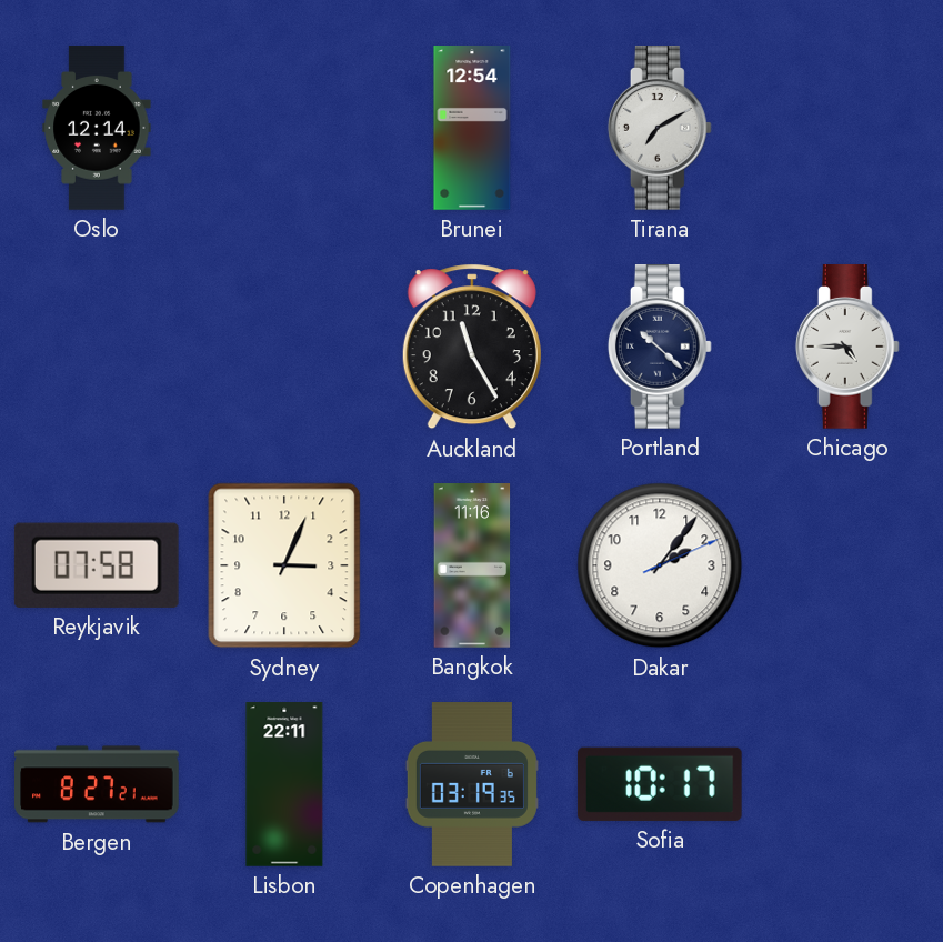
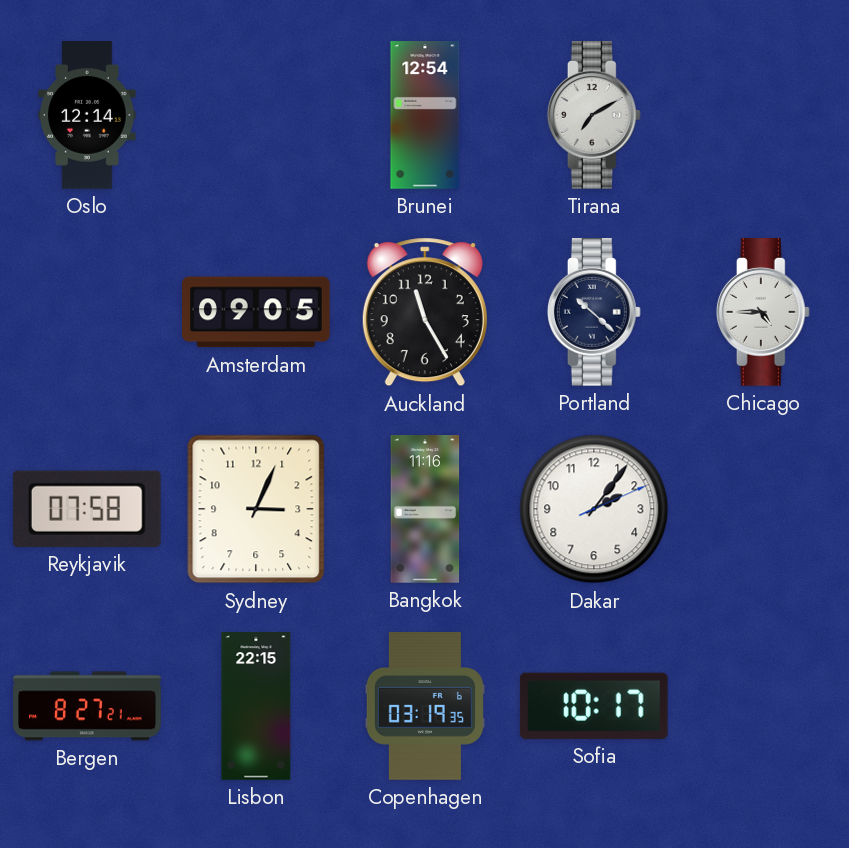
Amsterdam: none -> 09:05 (257, 312)
Lisbon: 22:11 -> 22:15 (256, 706)
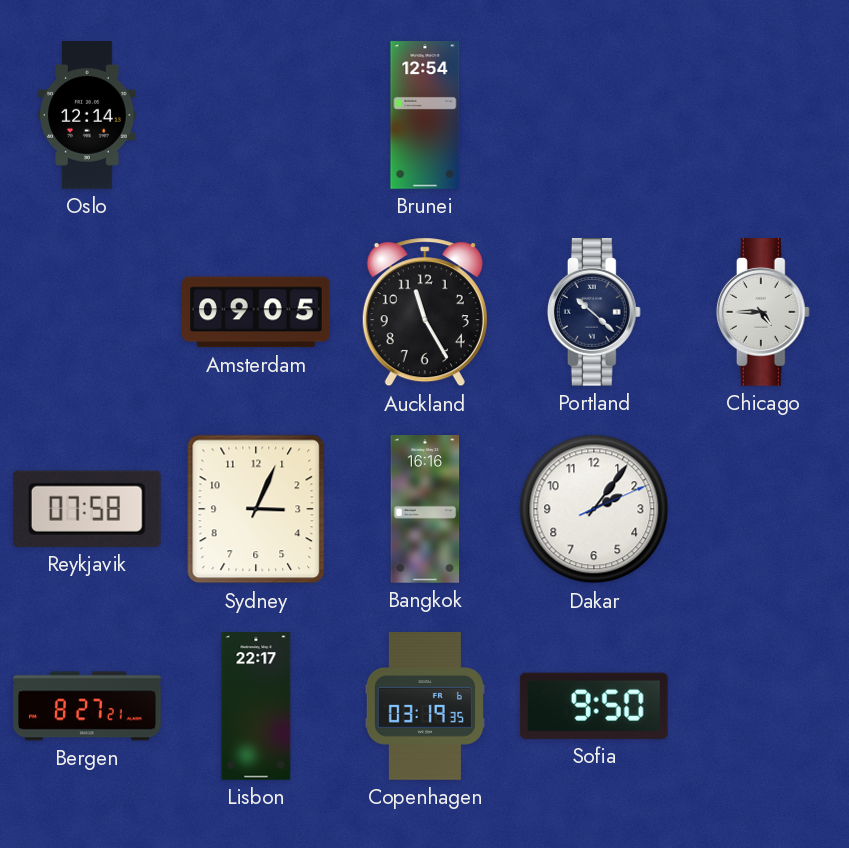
Tirana: 7:10 -> none (594, 116)
Bangkok: 11:16 -> 16:16 (425, 509)
Lisbon: 22:15 -> 22:17 (256, 706)
Sofia: 10:17 -> 9:50 (594, 706)
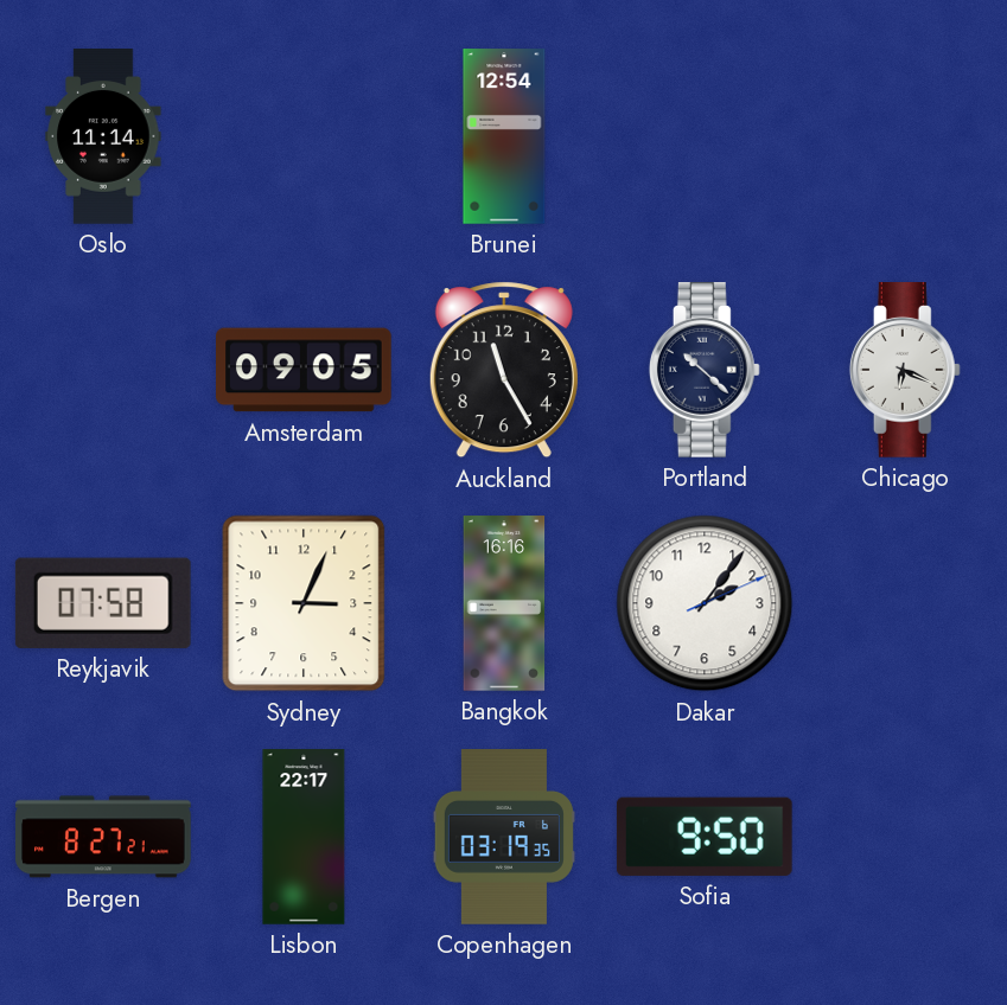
Oslo: 12:14 -> 11:14 (103, 136)
Chicago: 4:45 -> 6:19 (905, 371)
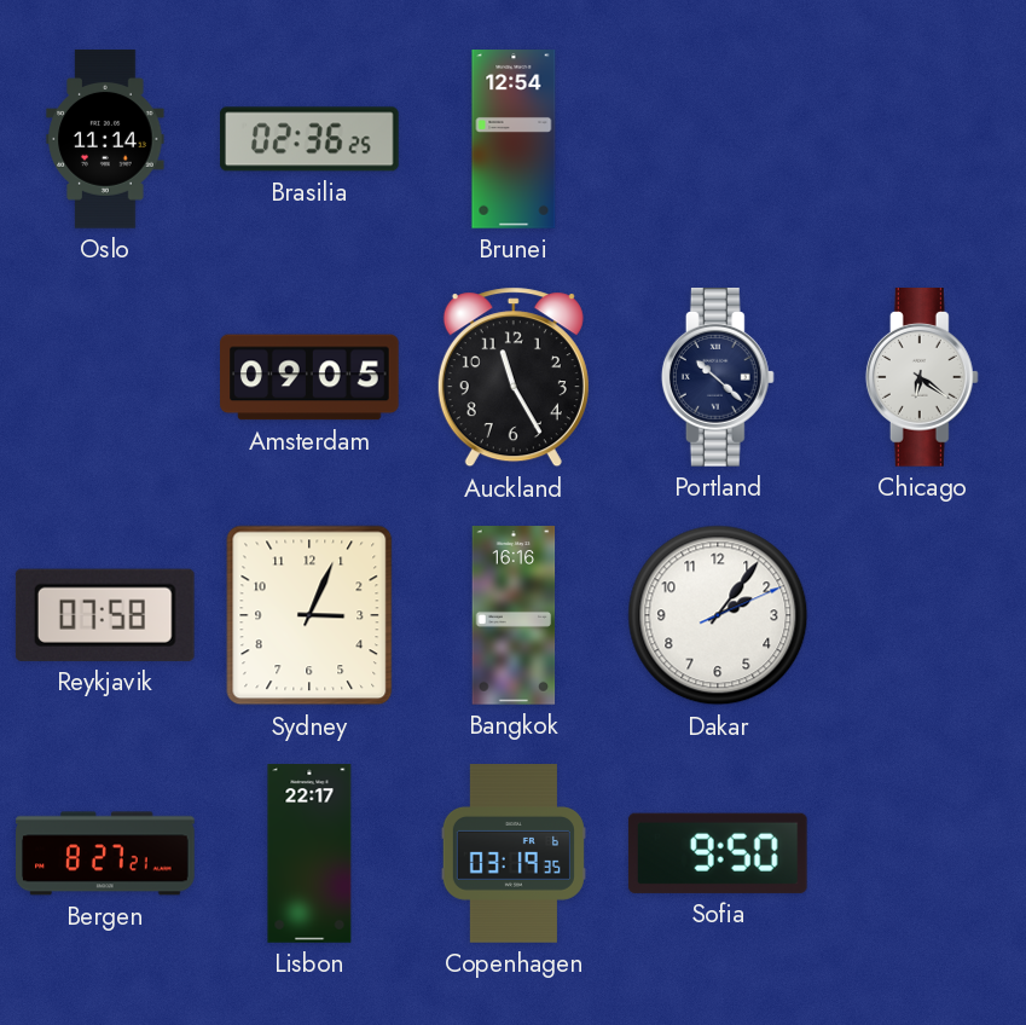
Brasilia: none -> 02:36 (311, 139)
Chicago: 6:19 -> 6:21 (922, 378)
